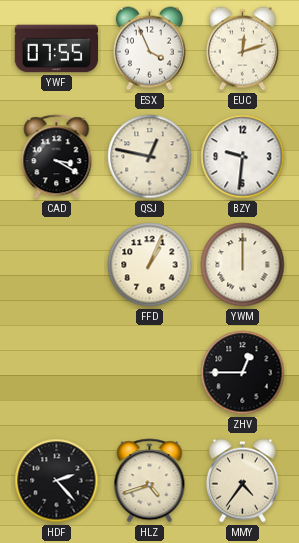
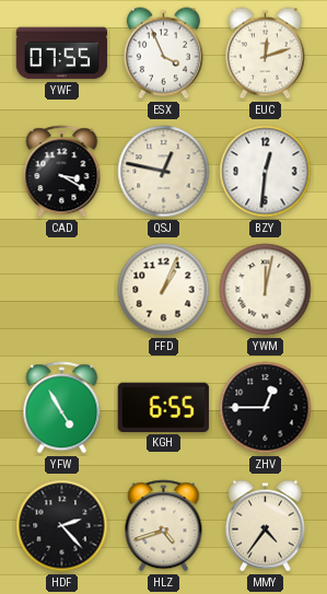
BZY: 9:31 -> 12:31 (266, 172)
YWM: 12:00 -> 12:02 (266, 290)
YFW: none -> 4:55 (62, 408)
KGH: none -> 6:55 (163, 407)
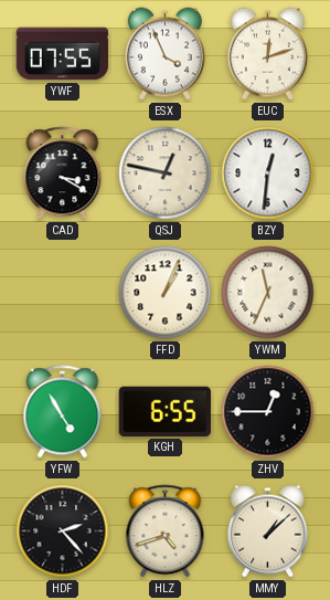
YWM: 12:02 -> 11:34 (268, 293)
MMY: 4:36 -> 1:08 (267, 531)
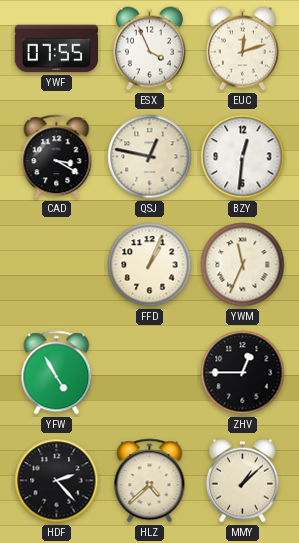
KGH: 6:55 -> none (164, 411)
HLZ: 4:42 -> 4:38 (150, 481)
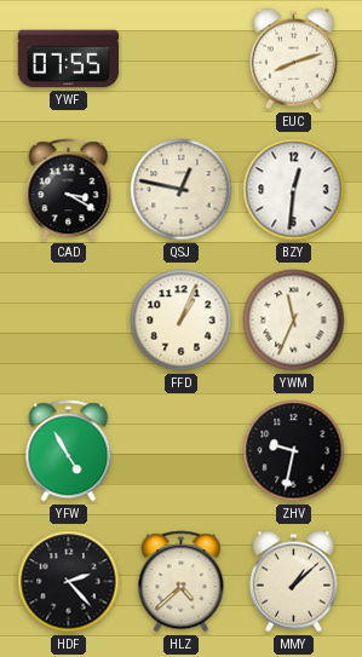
ESX: 3:56 -> none (149, 49)
EUC: 12:12 -> 8:12 (293, 59)
ZHV: 12:45 -> 9:32 (294, 451)
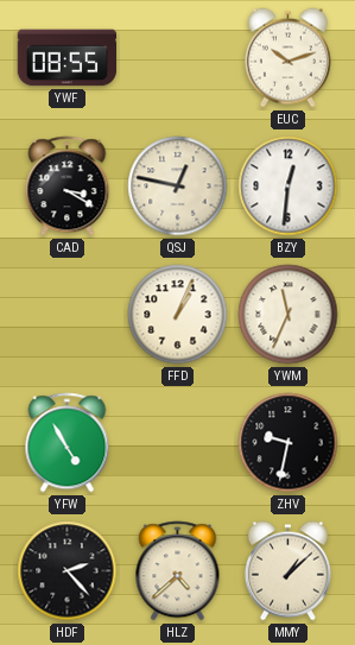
YWF: 07:55 -> 08:55 (68, 58)
EUC: 8:12 -> 10:12 (287, 58)
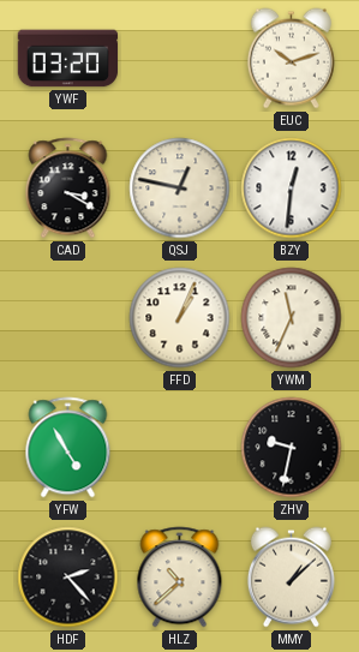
YWF: 08:55 -> 03:20 (68, 59)
HLZ: 4:38 -> 10:38 (180, 578)
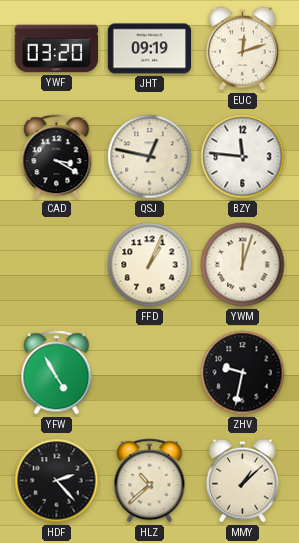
JHT: none -> 09:19 (150, 49)
EUC: 10:12 -> 12:12 (242, 49)
BZY: 12:31 -> 11:46 (243, 157)
YWM: 11:34 -> 12:03 (243, 265)
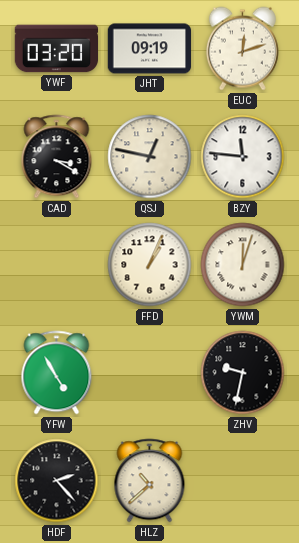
MMY: 1:08 -> none (242, 481)
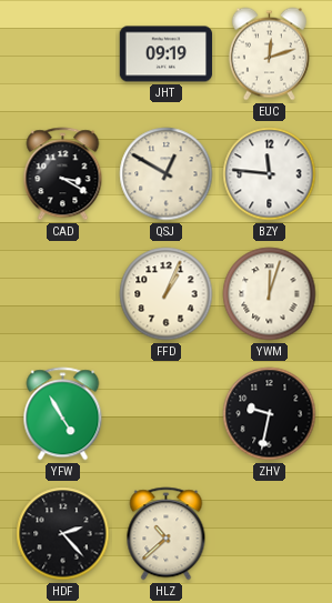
YWF: 03:20 -> none (57, 49)
QSJ: 12:47 -> 12:50 (167, 174)
